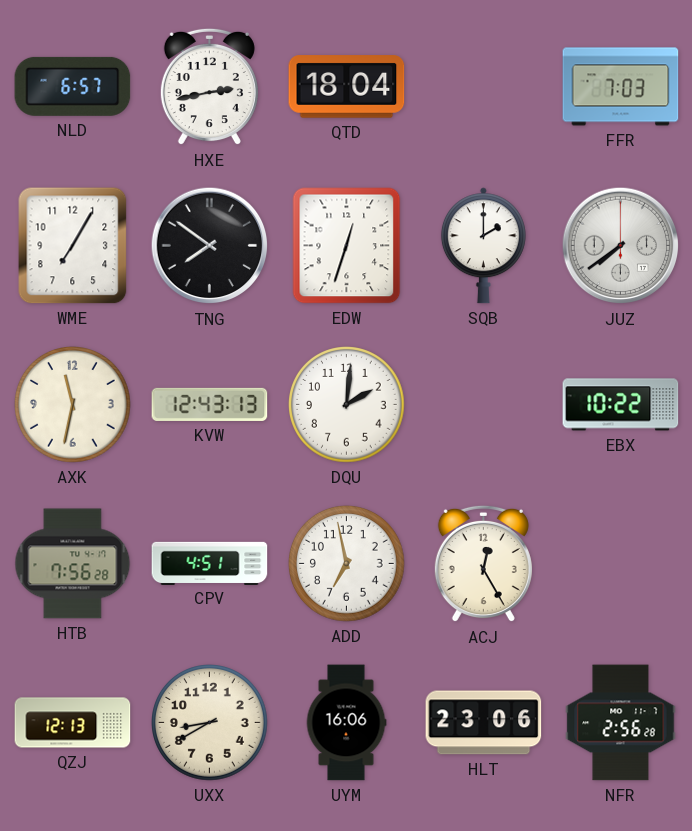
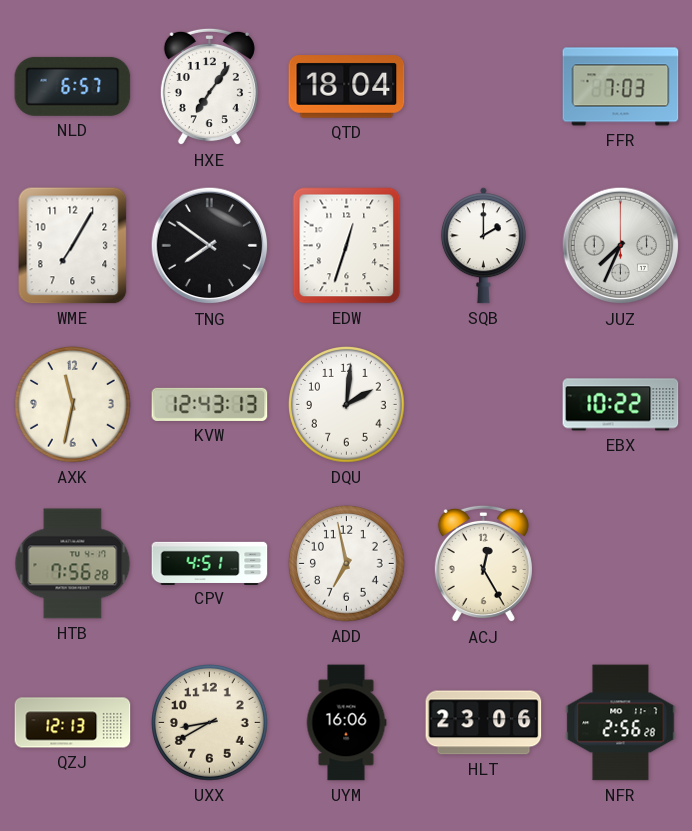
HXE: 2:43 -> 7:06 (209, 87)
JUZ: 7:39 -> 7:34 (621, 246)
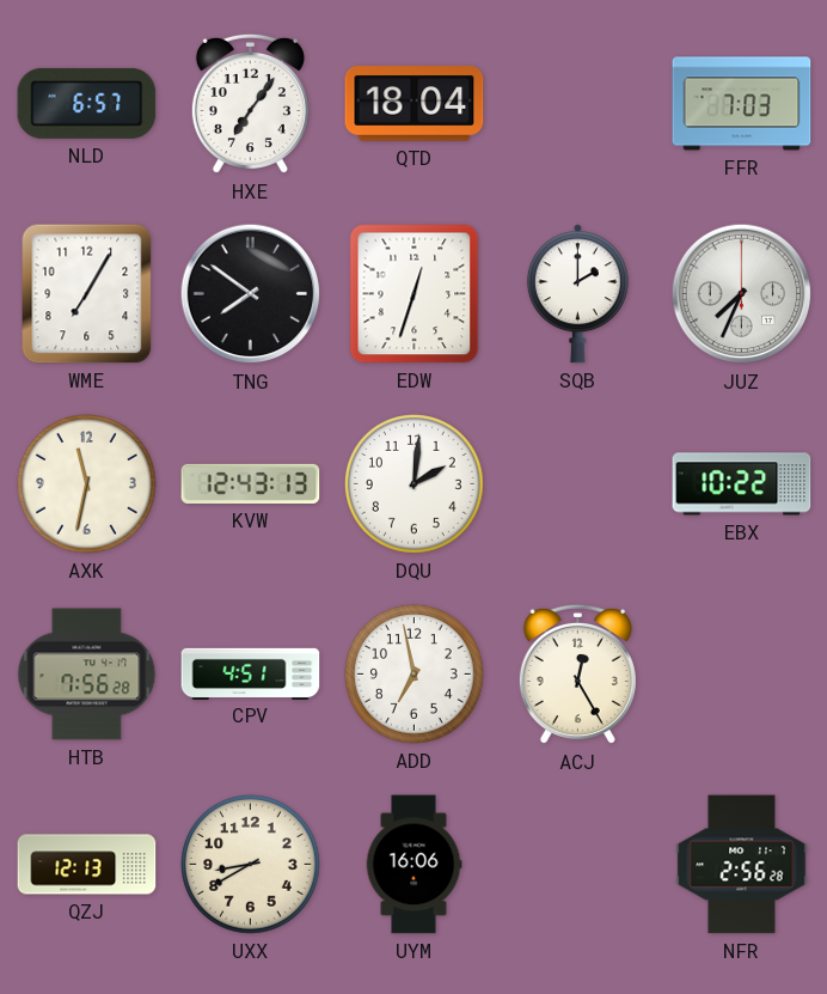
HLT: 23:06 -> none (484, 723)
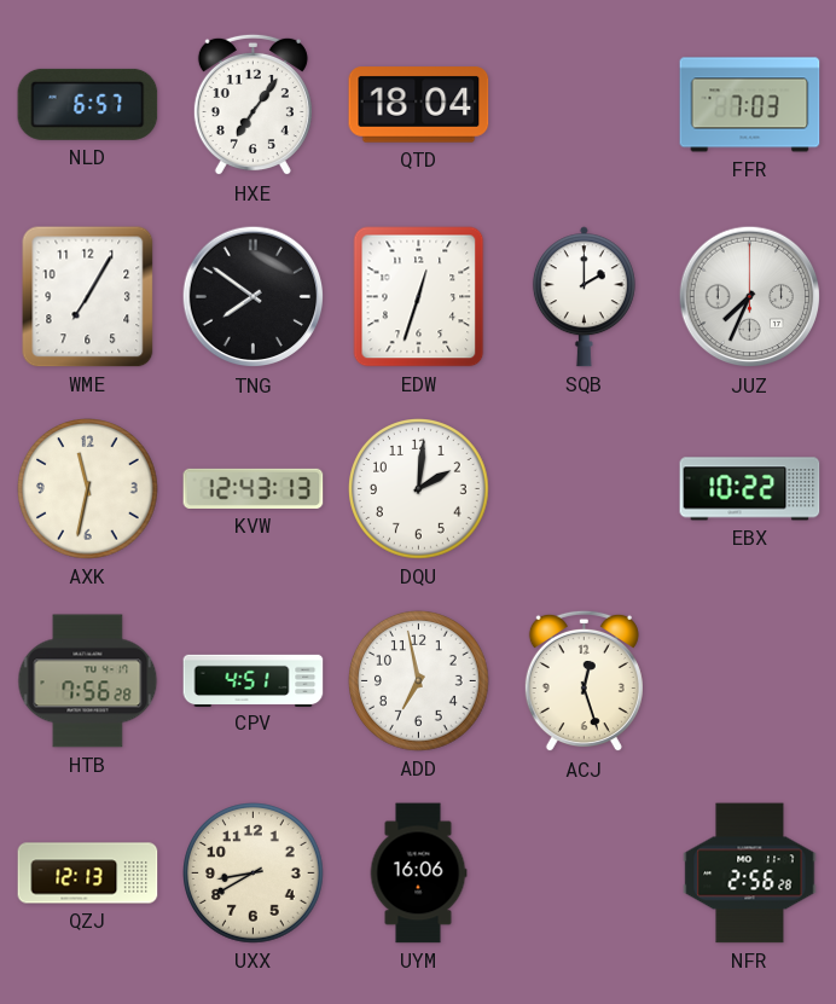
ACJ: 12:25 -> 12:27 (584, 681)
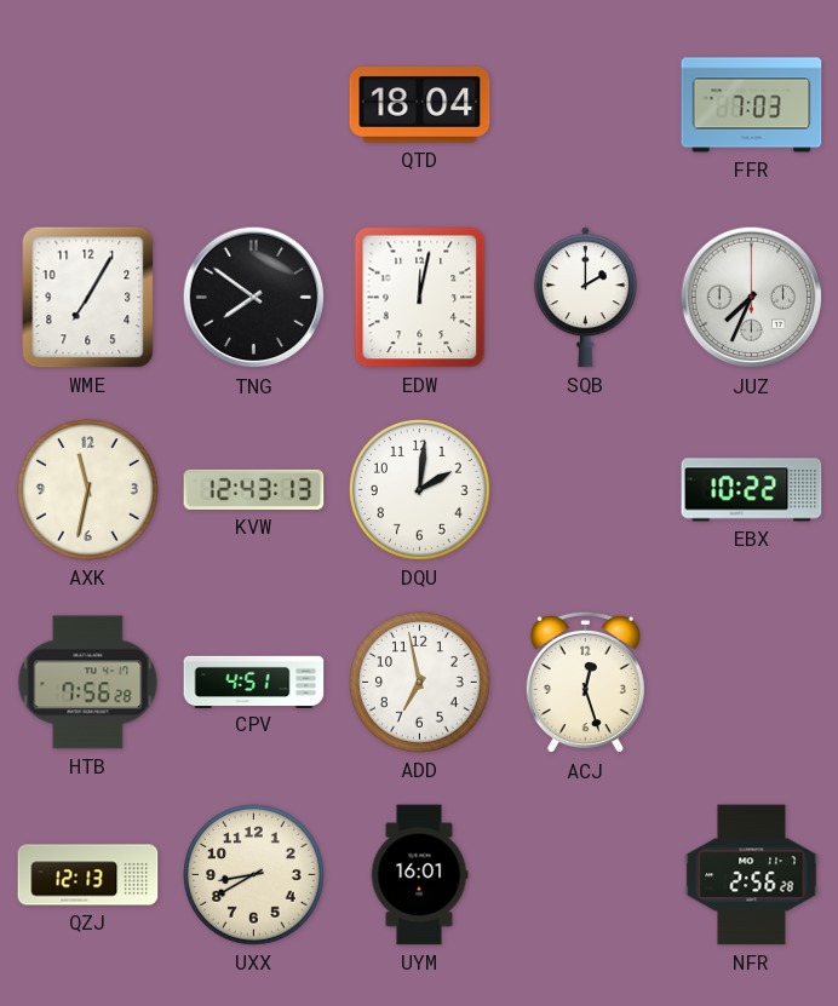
NLD: 6:57 -> none (88, 104)
HXE: 7:06 -> none (252, 105)
EDW: 12:33 -> 12:02 (420, 298)
UYM: 16:06 -> 16:01 (419, 875)
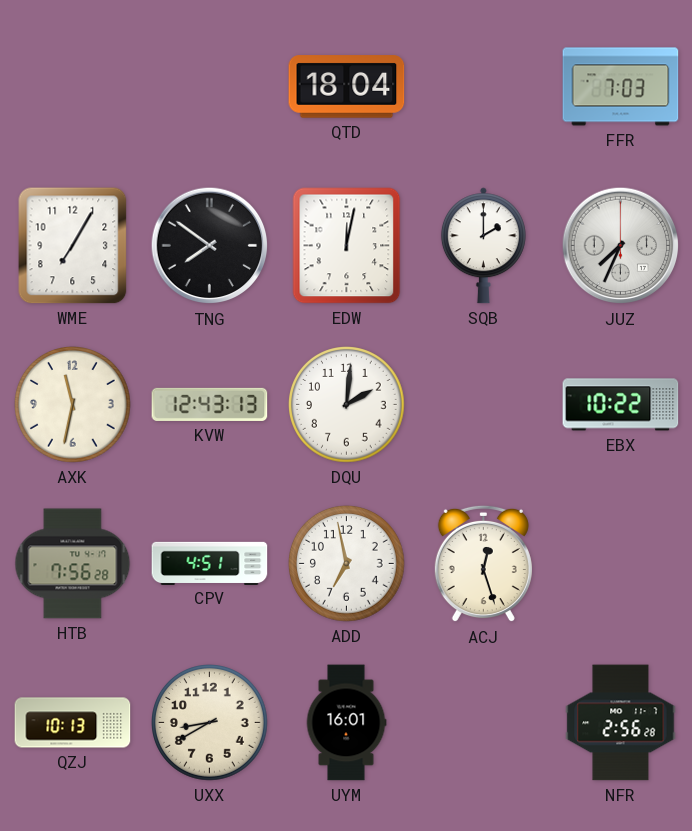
QZJ: 12:13 -> 10:13 (73, 723)
